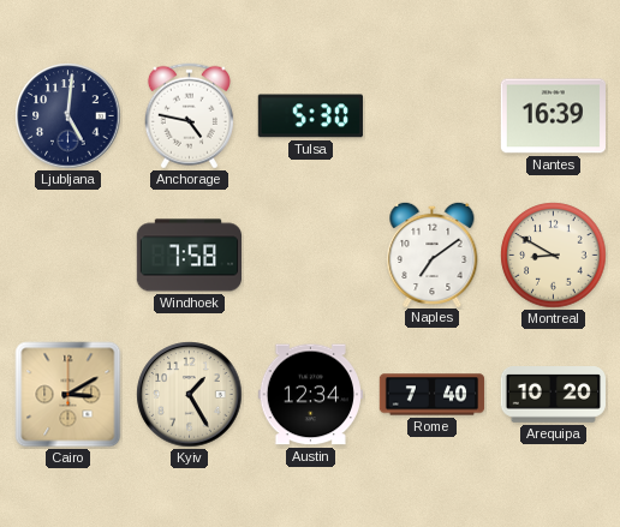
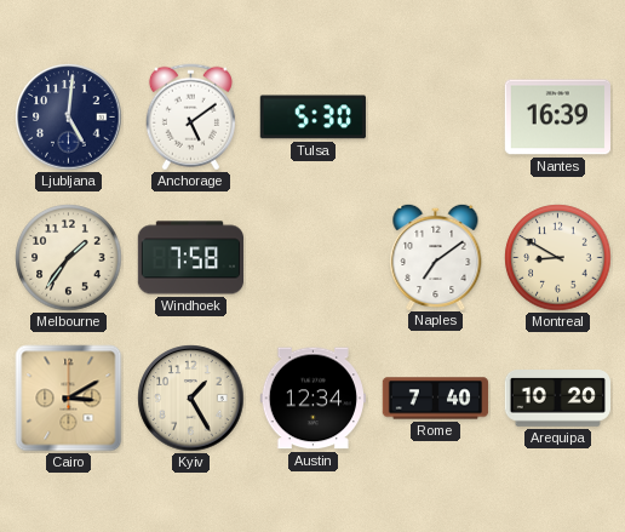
Anchorage: 4:47 -> 5:09 (190, 118)
Melbourne: none -> 1:36 (69, 258)
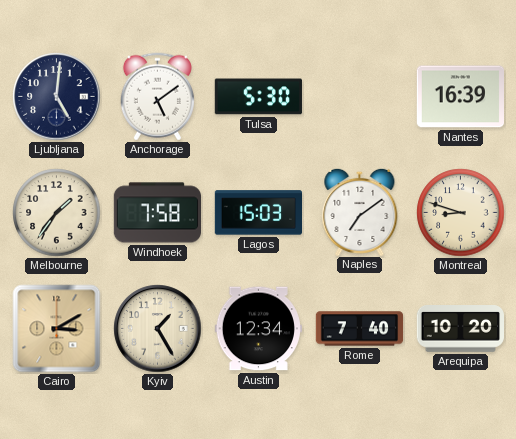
Lagos: none -> 15:03 (258, 213)
Montreal: 8:50 -> 8:48 (461, 213)
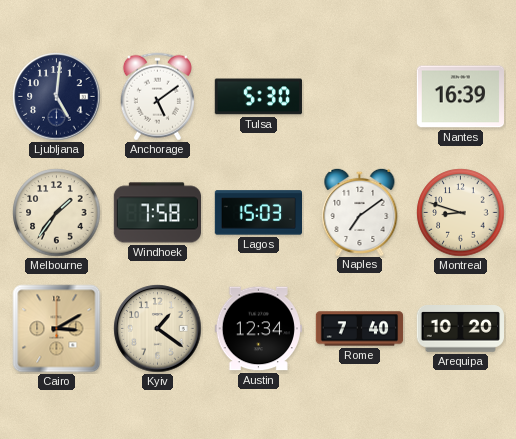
Kyiv: 1:25 -> 1:21 (158, 329)
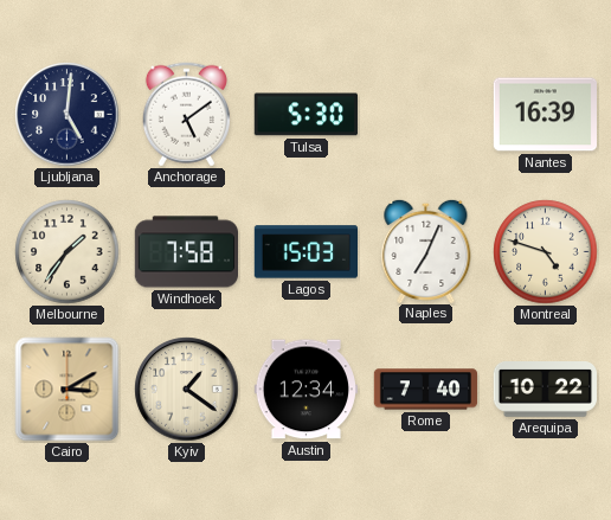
Naples: 7:09 -> 7:04 (426, 250)
Montreal: 8:48 -> 4:48 (546, 252)
Arequipa: 10:20 -> 10:22 (545, 390)
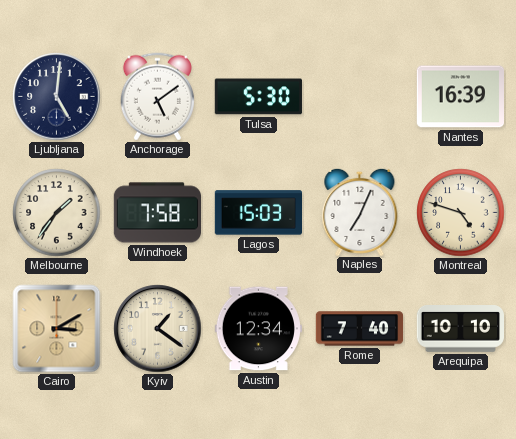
Arequipa: 10:22 -> 10:10 (460, 329)
